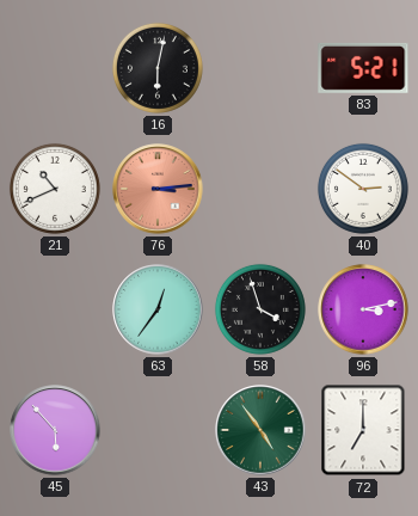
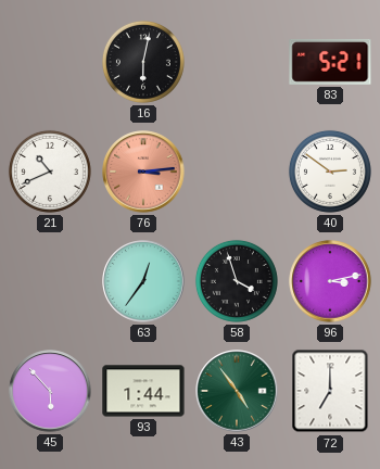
93: none -> 1:44 (143, 391)
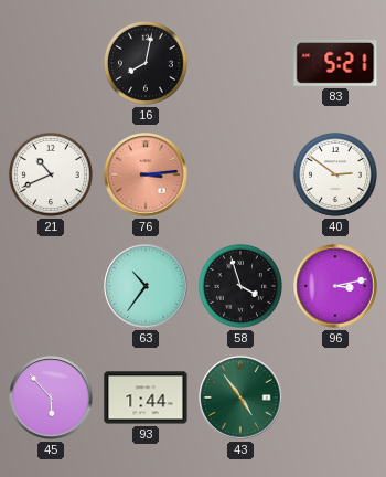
16: 6:02 -> 8:02 (146, 63)
63: 12:36 -> 10:36 (146, 286)
72: 7:00 -> none (330, 391)
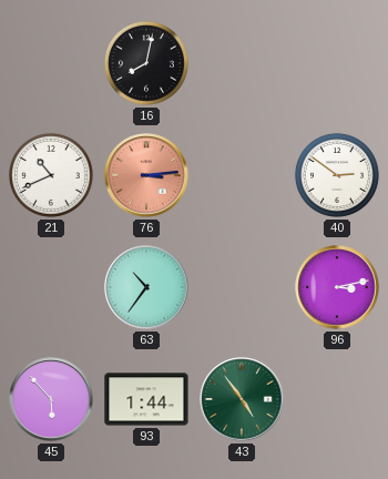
83: 5:21 -> none (335, 63)
58: 3:57 -> none (240, 286)
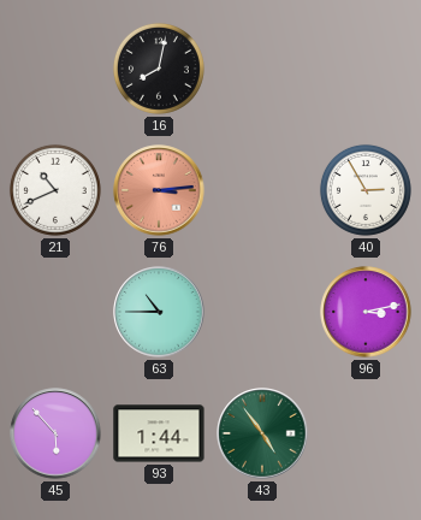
40: 2:51 -> 2:55 (366, 190)
63: 10:36 -> 10:45 (159, 312)
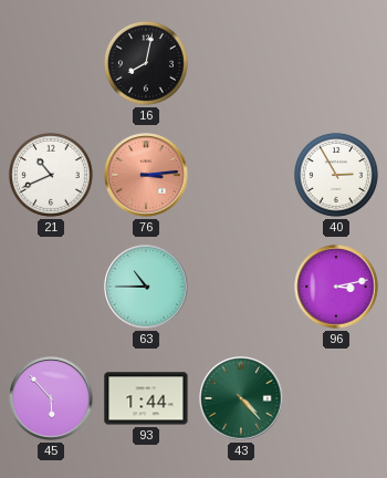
43: 4:54 -> 4:23 (241, 398)
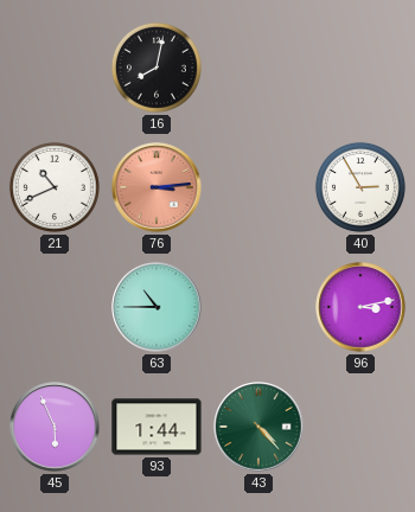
45: 5:53 -> 5:56 (55, 427)
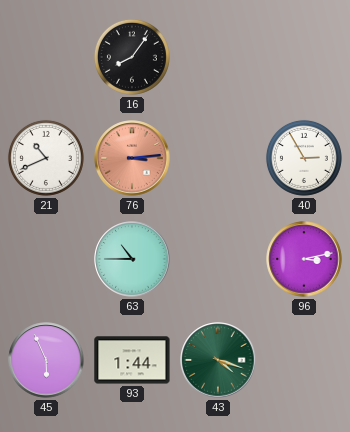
16: 8:02 -> 8:06 (132, 57)
43: 4:23 -> 4:18 (218, 360)
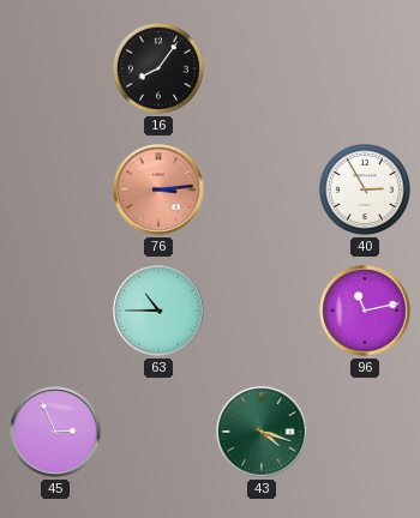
21: 10:41 -> none (46, 158)
96: 3:13 -> 11:13 (365, 311)
45: 5:56 -> 2:56 (55, 432)
93: 1:44 -> none (132, 360)
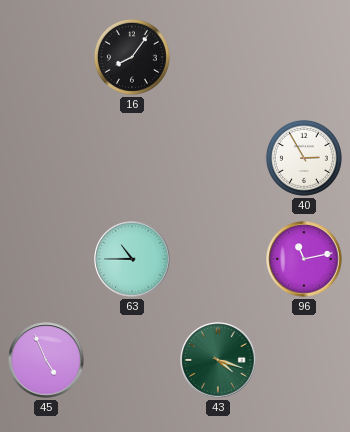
76: 3:14 -> none (158, 189)
45: 2:56 -> 4:56 (46, 360)
